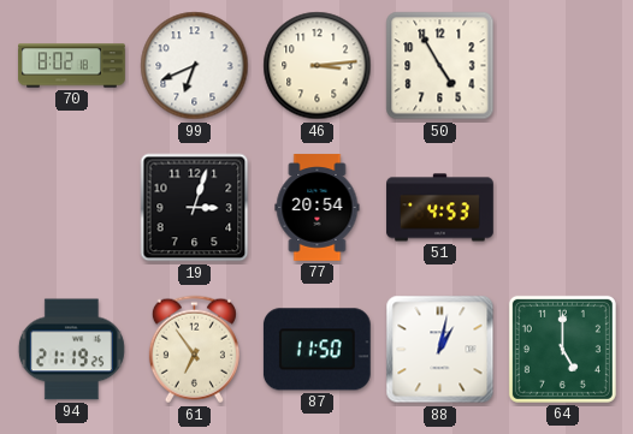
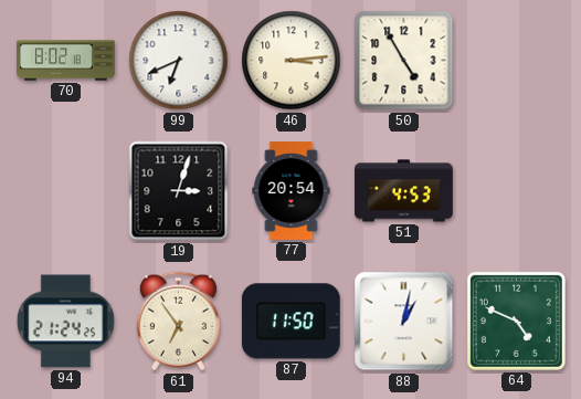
94: 21:19 -> 21:24 (65, 322)
64: 5:00 -> 4:49 (516, 321)
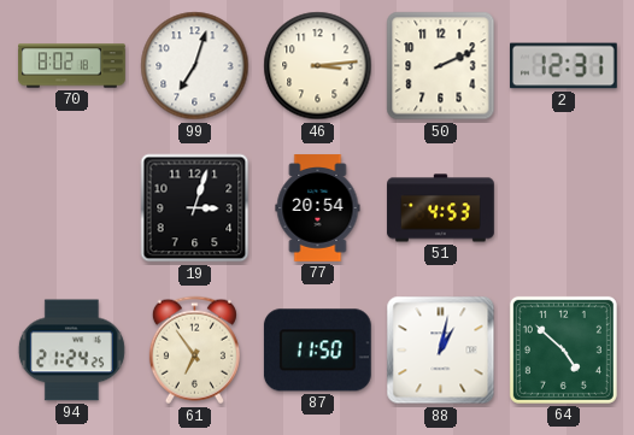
99: 6:41 -> 7:03 (195, 66)
50: 4:55 -> 2:11 (441, 66)
2: none -> 12:31 (564, 66)
64: 4:49 -> 4:52 (563, 349)
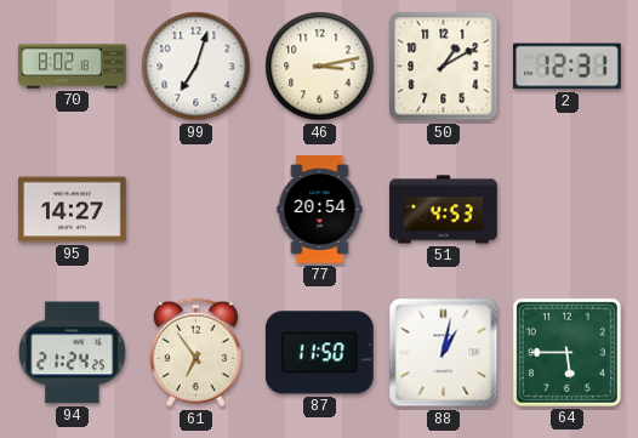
46: 3:14 -> 3:13 (320, 67)
50: 2:11 -> 1:10 (444, 67)
95: none -> 14:27 (73, 210)
19: 3:03 -> none (195, 208)
64: 4:52 -> 5:45 (566, 352)
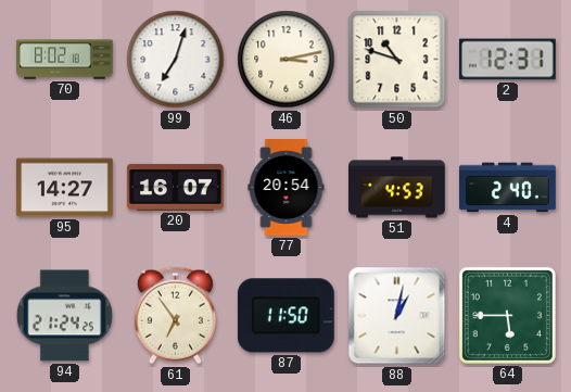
50: 1:10 -> 10:48 (397, 60)
20: none -> 16:07 (176, 187)
4: none -> 2:40 (508, 188)
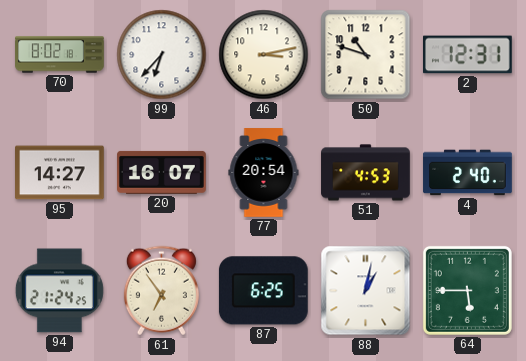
99: 7:03 -> 6:37 (162, 55)
87: 11:50 -> 6:25 (263, 291)
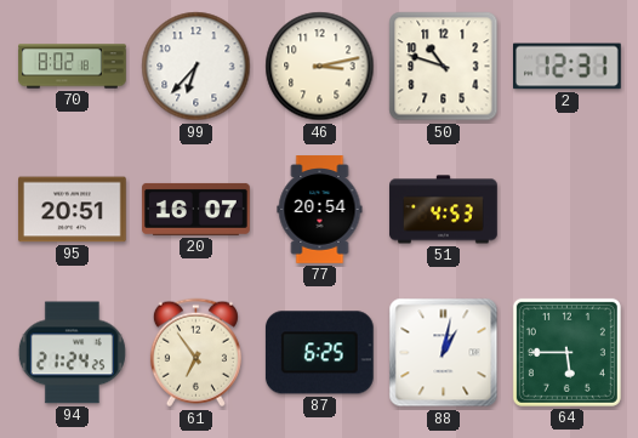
95: 14:27 -> 20:51 (73, 210)
4: 2:40 -> none (468, 173)
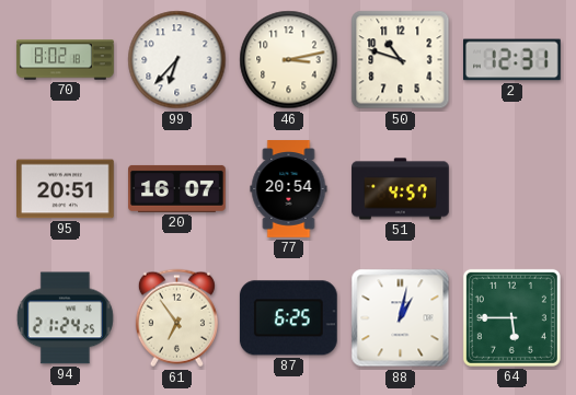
51: 4:53 -> 4:57 (401, 189)
